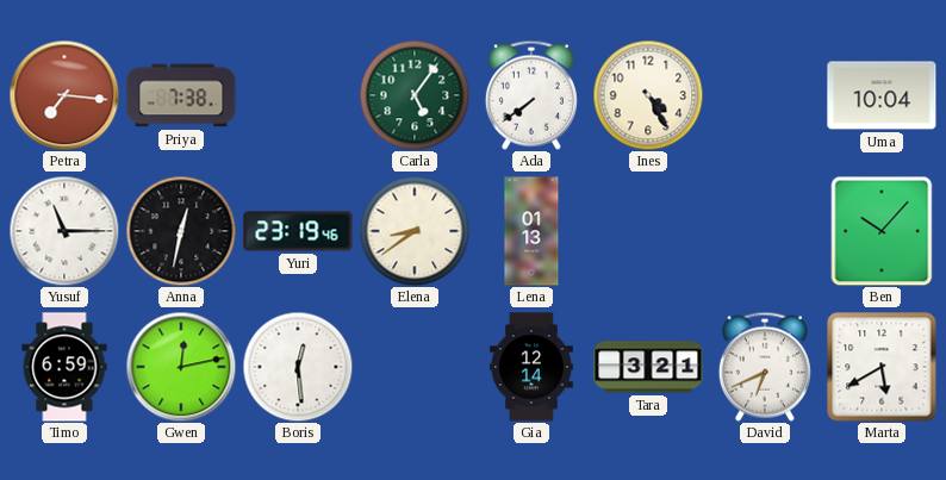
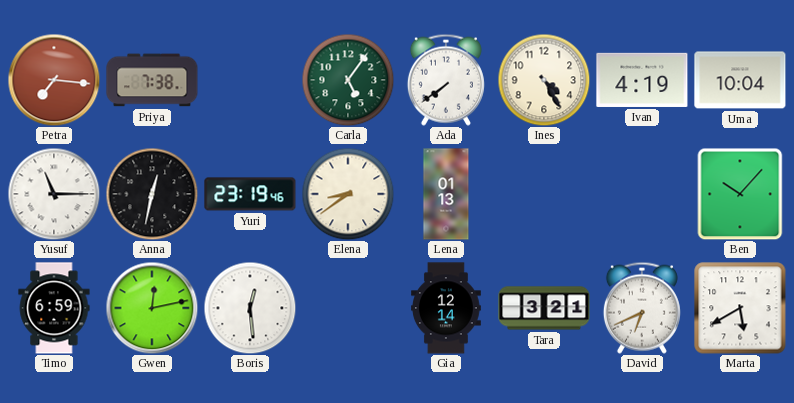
Ivan: none -> 4:19 (642, 80)
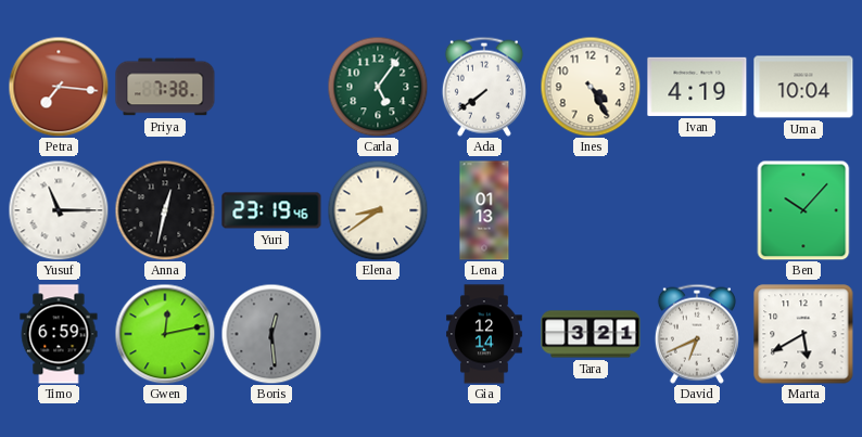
Boris dial: white -> grey (271, 334)
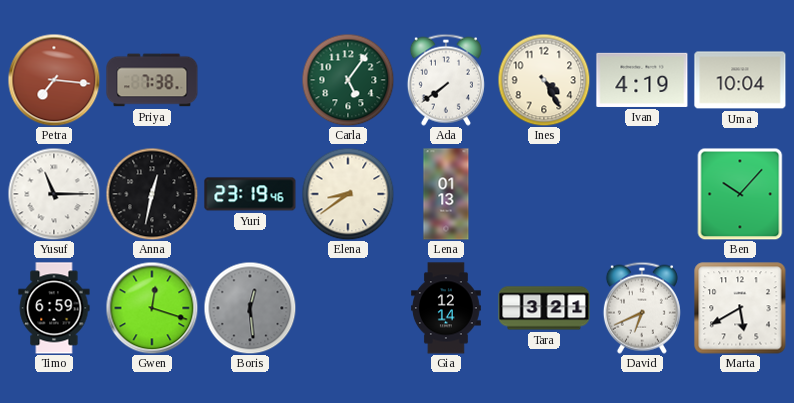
Gwen: 12:13 -> 12:18 (152, 308)
